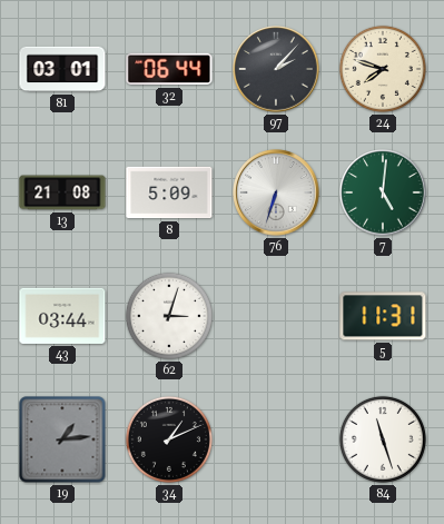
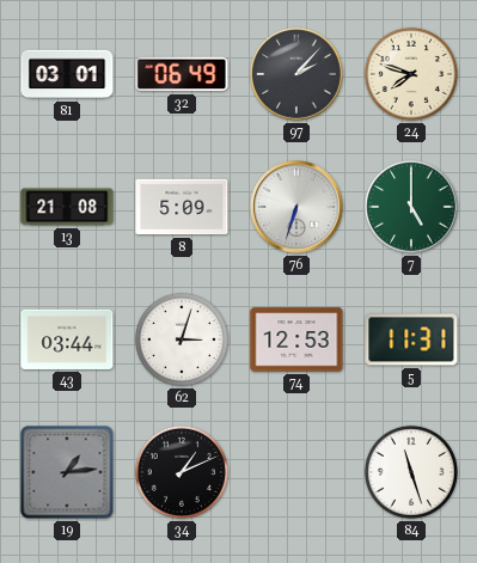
32: 06:44 -> 06:49 (182, 74)
7: 5:01 -> 5:00 (411, 207)
74: none -> 12:53 (296, 339)
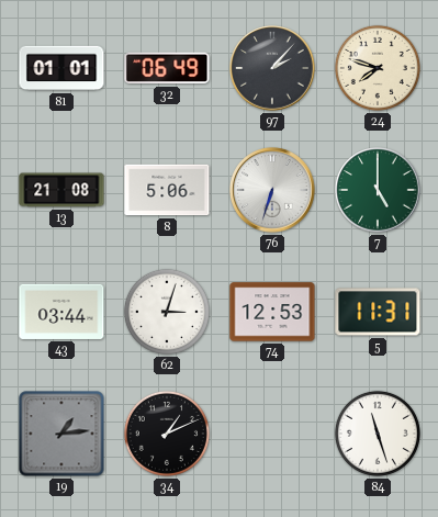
81: 03:01 -> 01:01 (61, 68)
8: 5:09 -> 5:06 (167, 190)
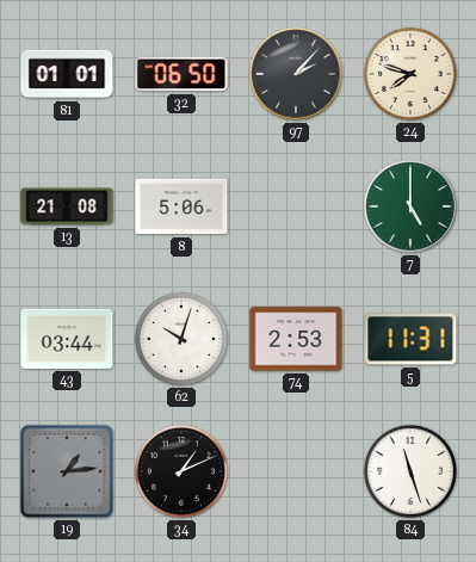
32: 06:49 -> 06:50 (181, 74)
76: 6:33 -> none (272, 190)
62: 3:03 -> 10:03 (181, 339)
74: 12:53 -> 2:53 (296, 339)
